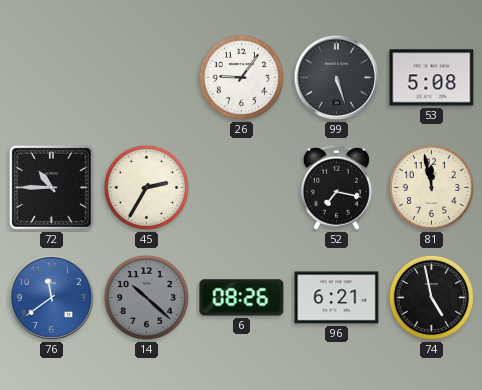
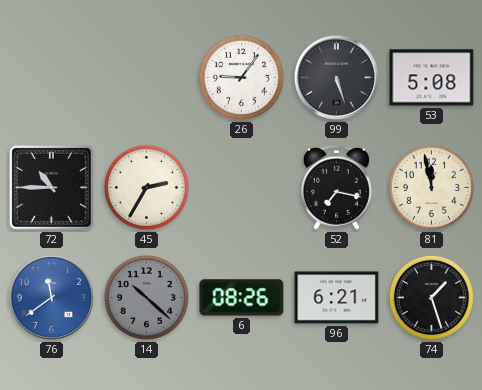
74: 4:58 -> 1:27 (431, 297)
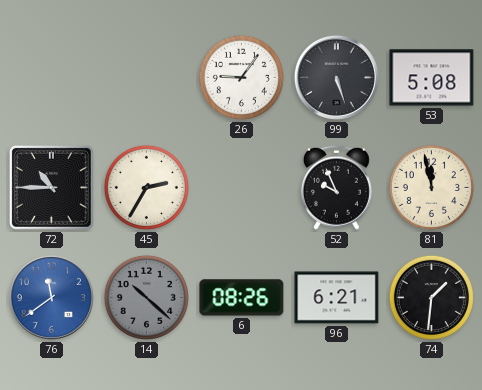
52: 7:17 -> 9:56 (336, 187)
74: 1:27 -> 1:31 (431, 297)
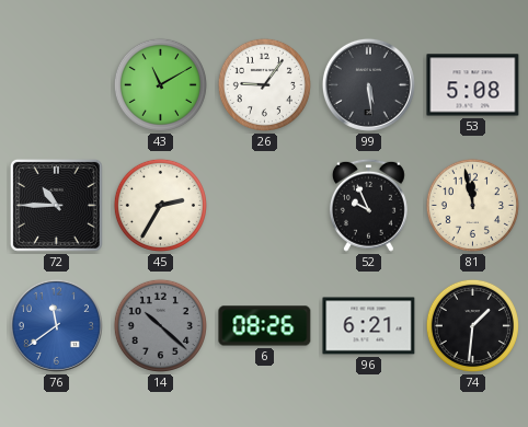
43: none -> 11:10 (160, 84)
99: 5:27 -> 5:29 (368, 84)
